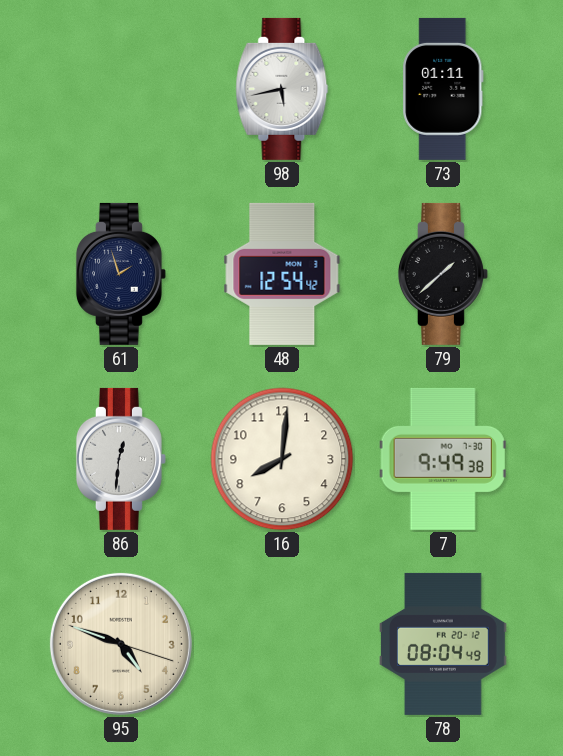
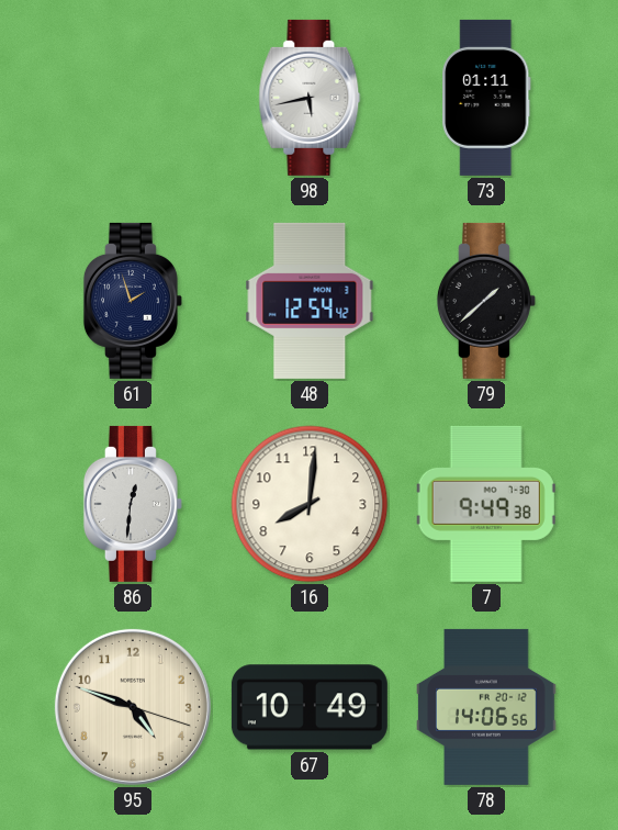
67: none -> 10:49 (310, 707)
78: 08:04 -> 14:06 (486, 707)
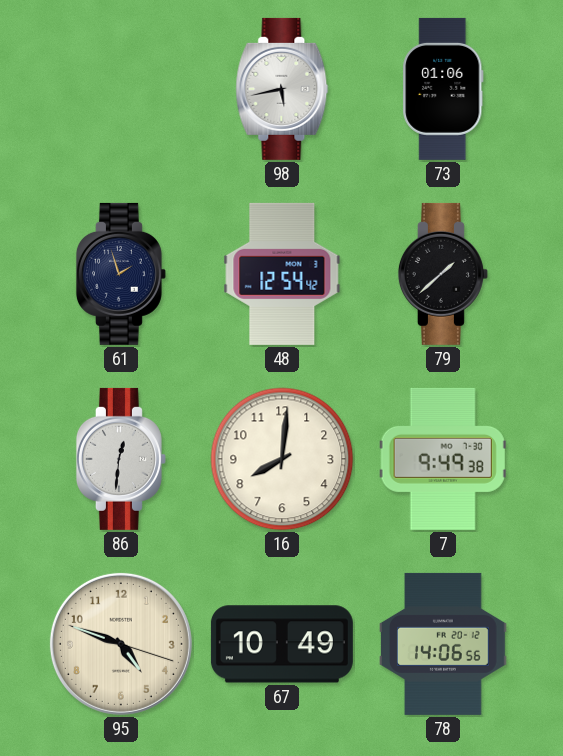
73: 01:11 -> 01:06 (443, 89)
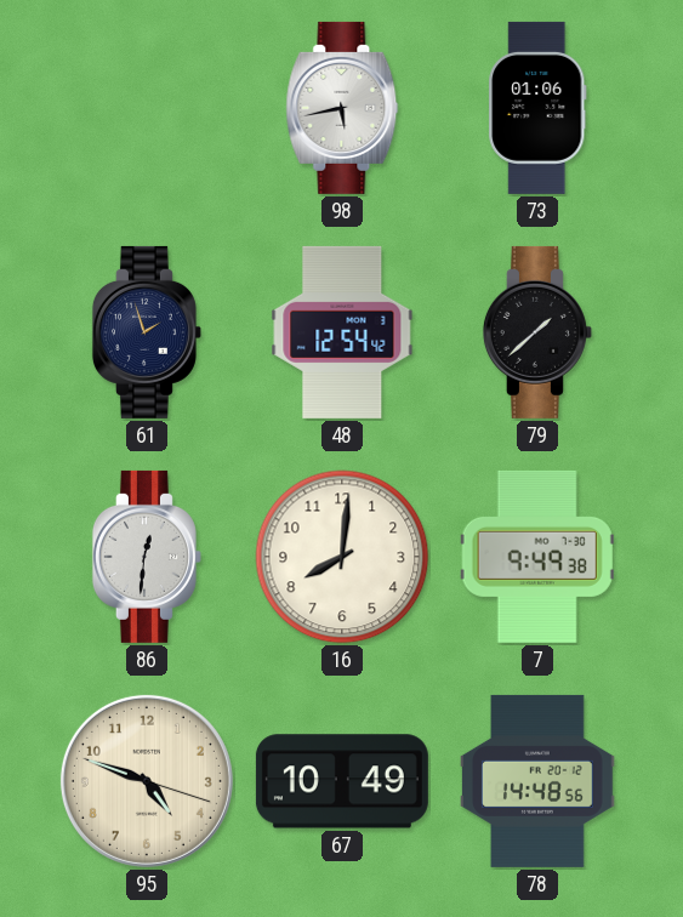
78: 14:06 -> 14:48 (537, 781)
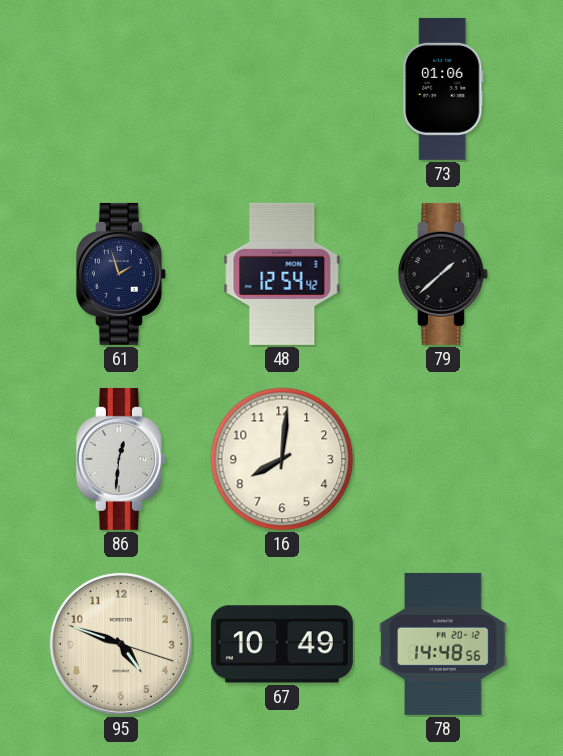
98: 5:43 -> none (342, 108)
7: 9:49 -> none (537, 557)
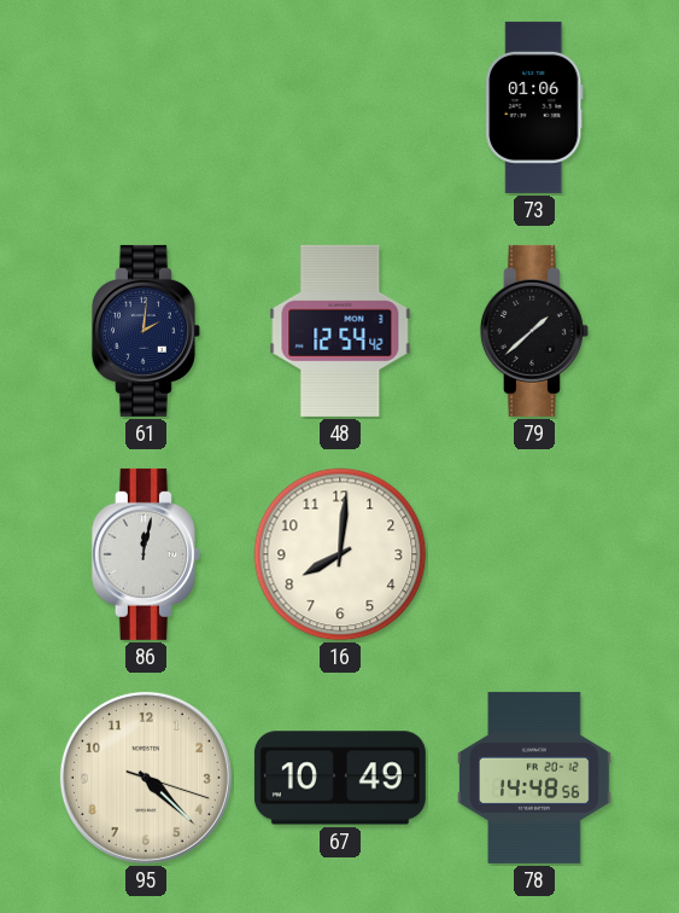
61: 1:57 -> 2:01 (146, 331)
86: 12:31 -> 12:02 (146, 554)
95: 4:48 -> 4:22 (146, 778)
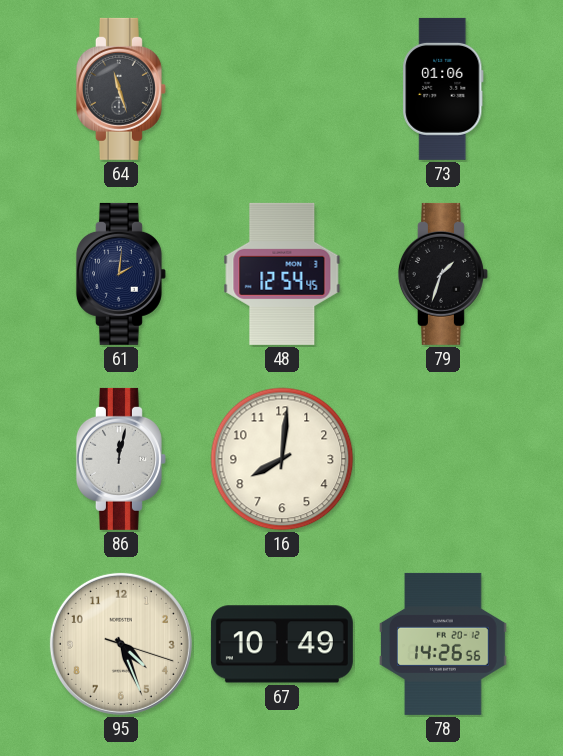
64: none -> 11:27 (121, 89)
48: 12:54:42 -> 12:54:45 (282, 274)
79: 1:38 -> 1:33 (443, 274)
95: 4:22 -> 4:26 (121, 644)
78: 14:48 -> 14:26 (443, 644)
